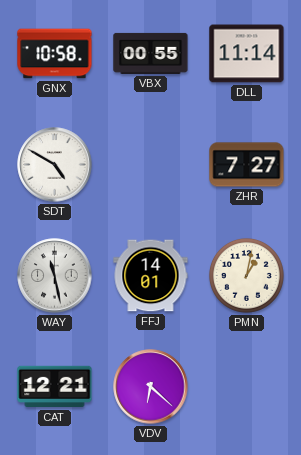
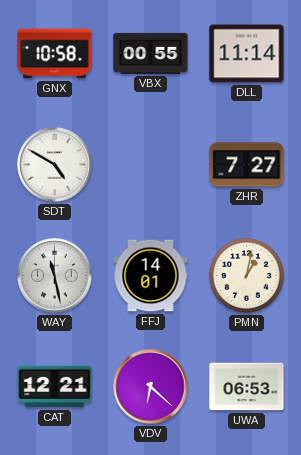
UWA: none -> 06:53 (247, 387)
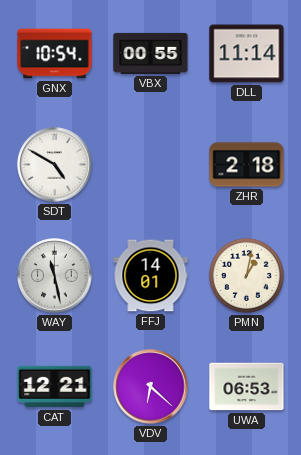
GNX: 10:58 -> 10:54 (55, 54)
ZHR: 7:27 -> 2:18 (247, 165)
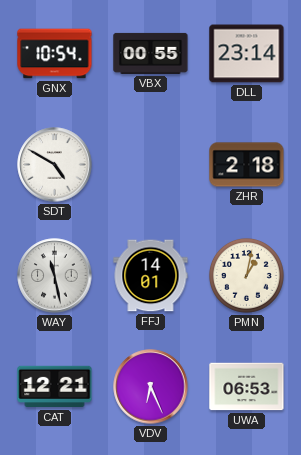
DLL: 11:14 -> 23:14 (247, 54)
VDV: 6:22 -> 6:26 (151, 387)
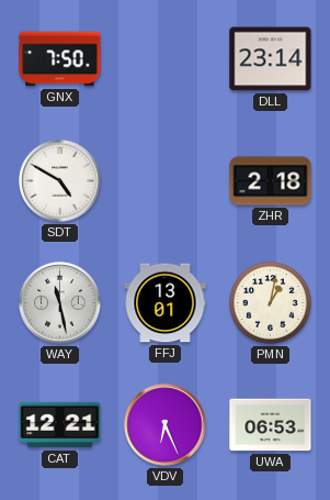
GNX: 10:54 -> 7:50 (60, 59)
VBX: 00:55 -> none (151, 53)
FFJ: 14:01 -> 13:01 (166, 303)
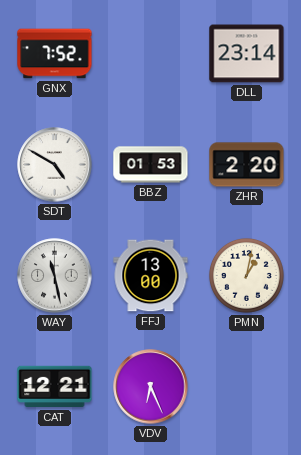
GNX: 7:50 -> 7:52 (55, 54)
BBZ: none -> 01:53 (151, 165)
ZHR: 2:18 -> 2:20 (247, 165)
FFJ: 13:01 -> 13:00 (151, 276)
UWA: 06:53 -> none (271, 425)
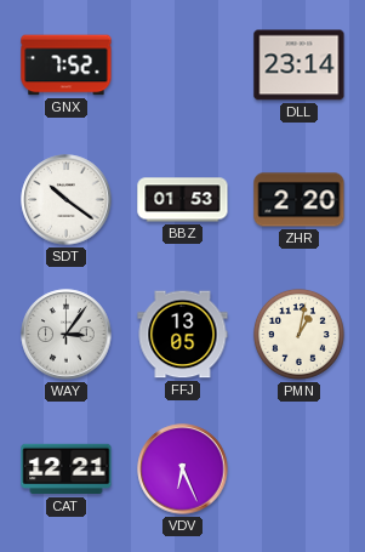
SDT: 4:50 -> 10:21 (67, 200)
WAY: 11:28 -> 3:06 (67, 335)
FFJ: 13:00 -> 13:05 (183, 335)
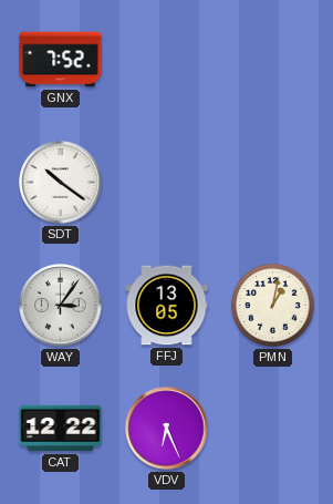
DLL: 23:14 -> none (300, 66)
BBZ: 01:53 -> none (183, 200)
ZHR: 2:20 -> none (300, 200)
CAT: 12:21 -> 12:22 (61, 429)
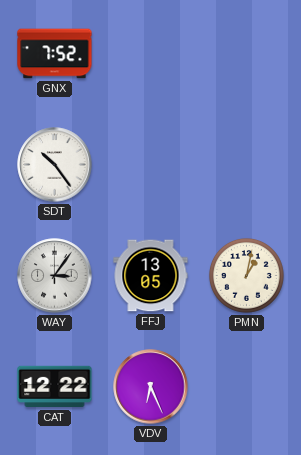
SDT: 10:21 -> 10:24 (55, 165)
